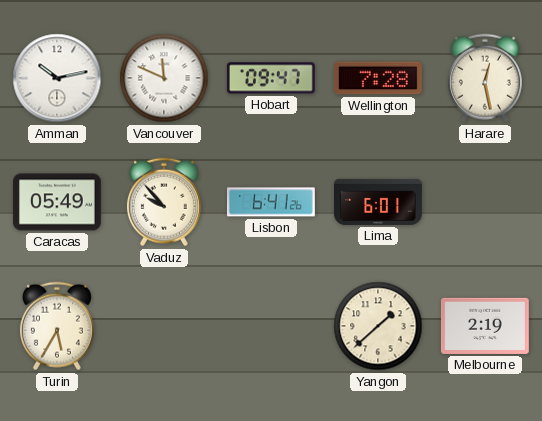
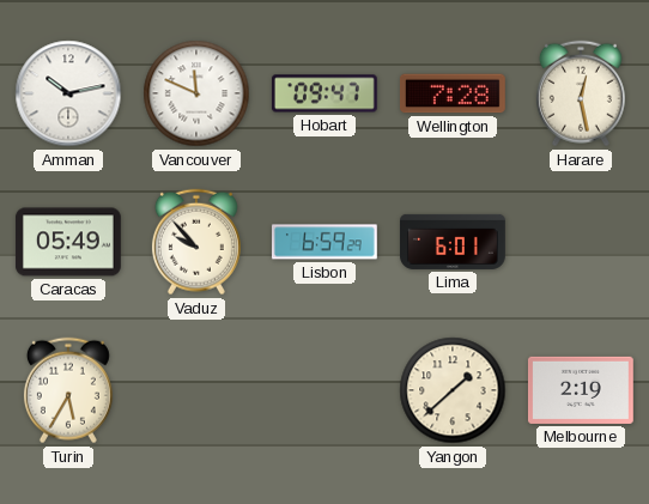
Lisbon: 6:41 -> 6:59 (324, 242)
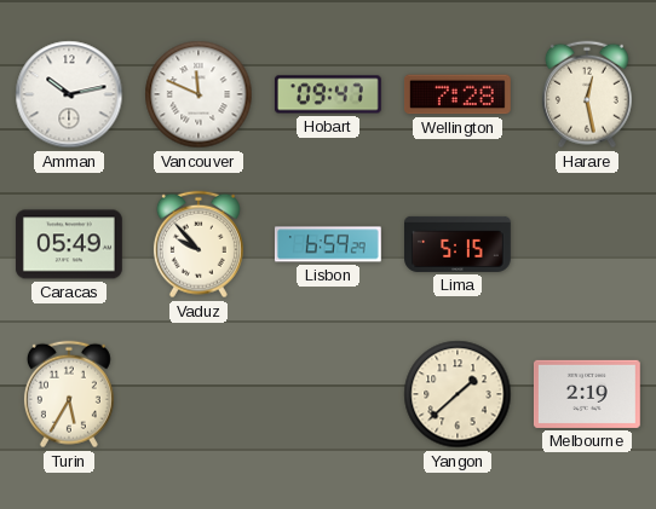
Lima: 6:01 -> 5:15 (459, 244)
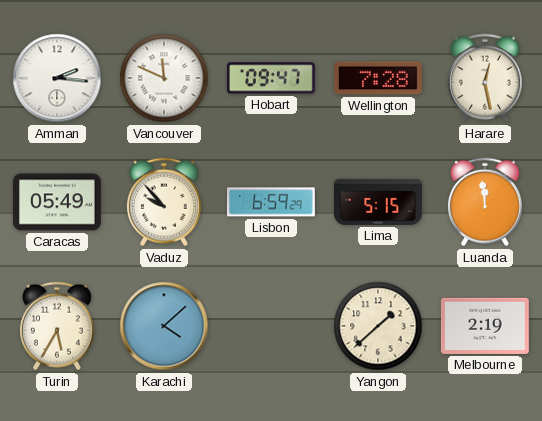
Amman: 10:13 -> 2:16 (57, 78)
Luanda: none -> 11:59 (485, 202)
Karachi: none -> 4:08 (164, 326)
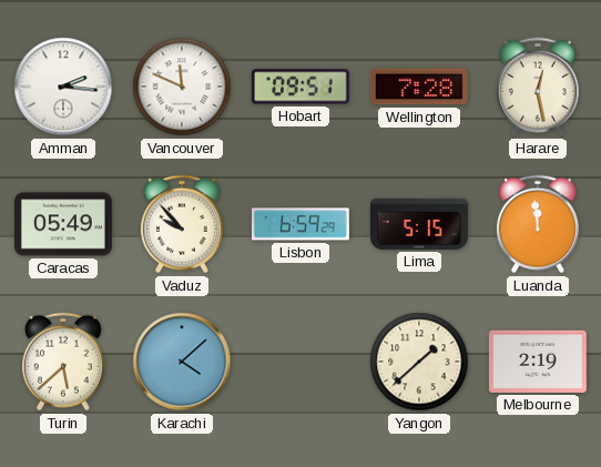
Hobart: 09:47 -> 09:51 (300, 87)
Turin: 5:35 -> 5:38 (63, 362)
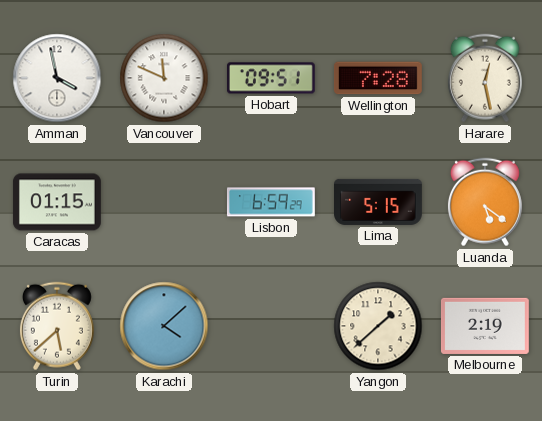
Amman: 2:16 -> 3:58 (57, 78)
Caracas: 05:49 -> 01:15 (57, 202)
Vaduz: 9:53 -> none (182, 224)
Luanda: 11:59 -> 5:21 (485, 202)
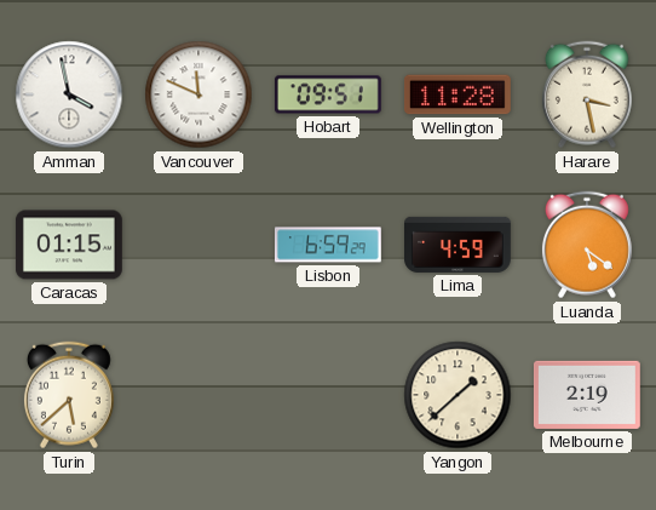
Wellington: 7:28 -> 11:28 (458, 94)
Harare: 12:28 -> 3:28 (587, 94)
Lima: 5:15 -> 4:59 (459, 245)
Karachi: 4:08 -> none (164, 326)
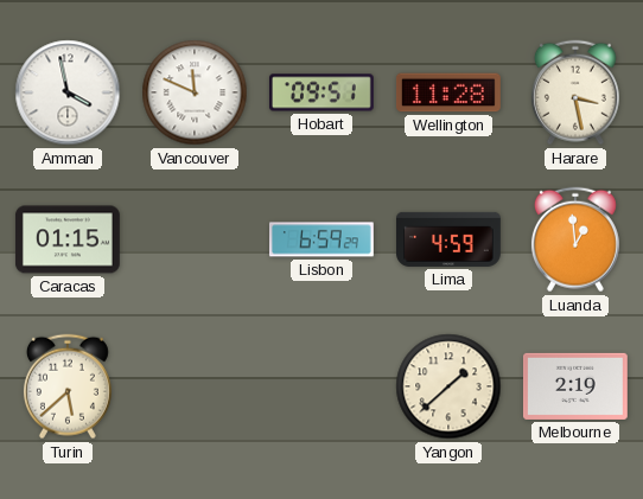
Luanda: 5:21 -> 12:59 (575, 239)
